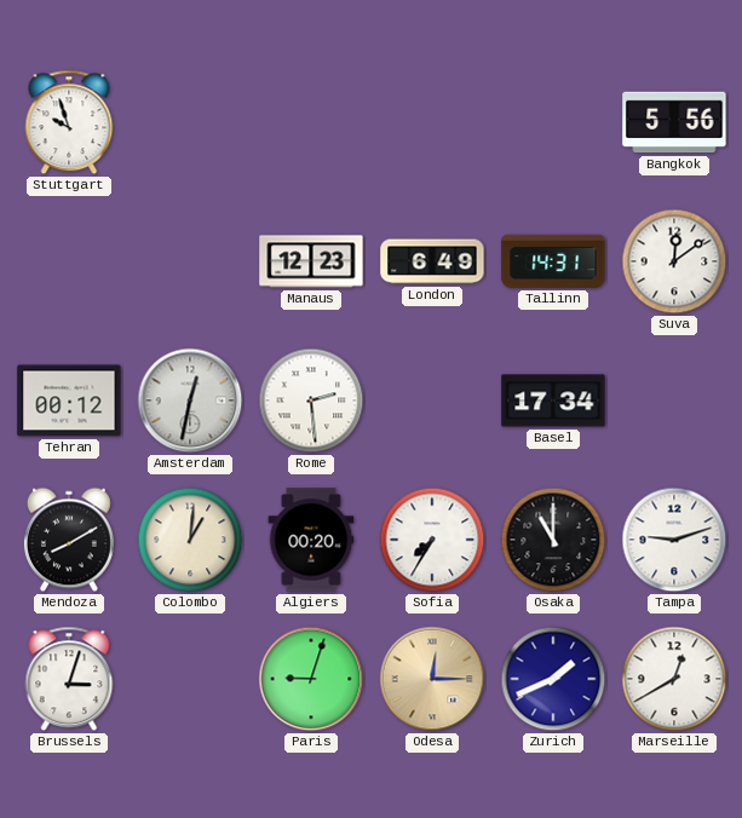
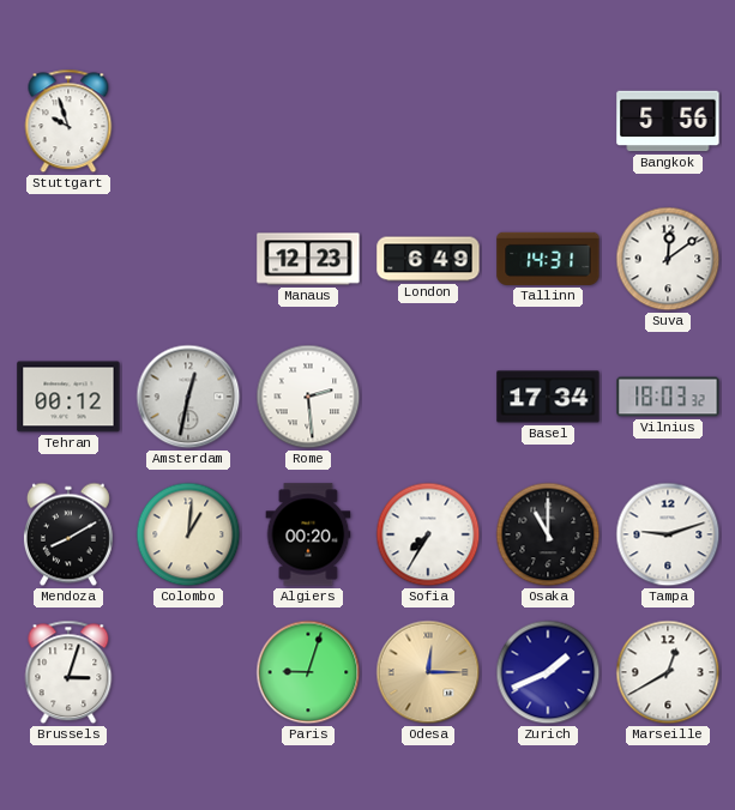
Vilnius: none -> 18:03 (668, 397)
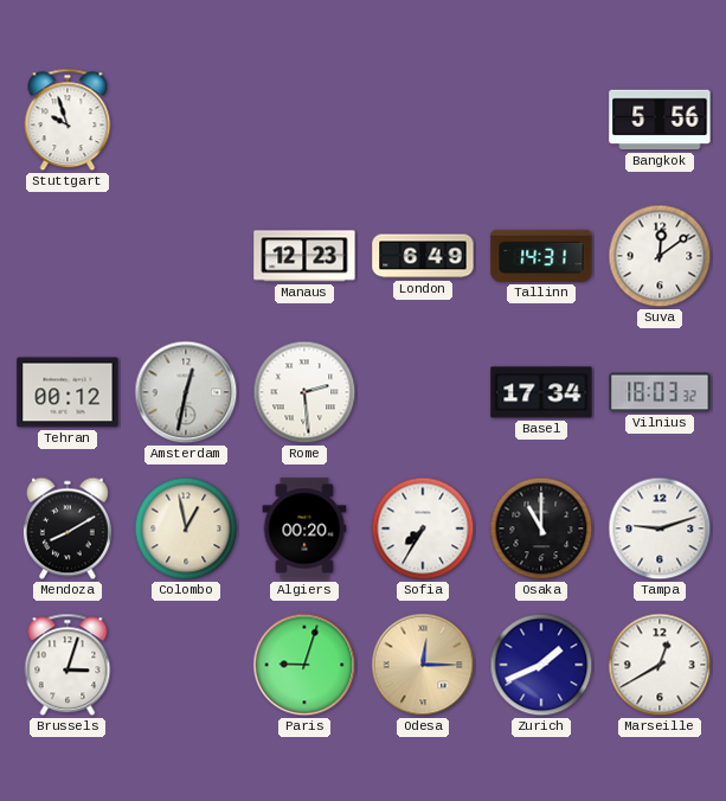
Colombo: 1:01 -> 12:58 (186, 528)
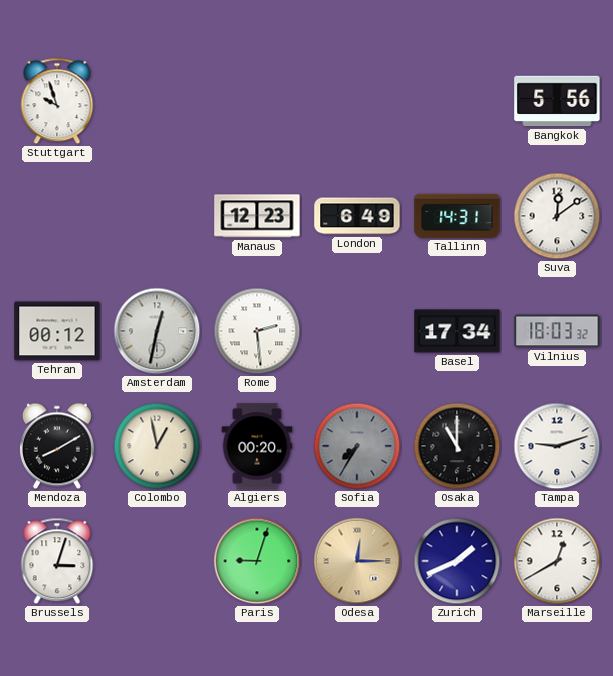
Sofia dial: white -> grey (357, 446)
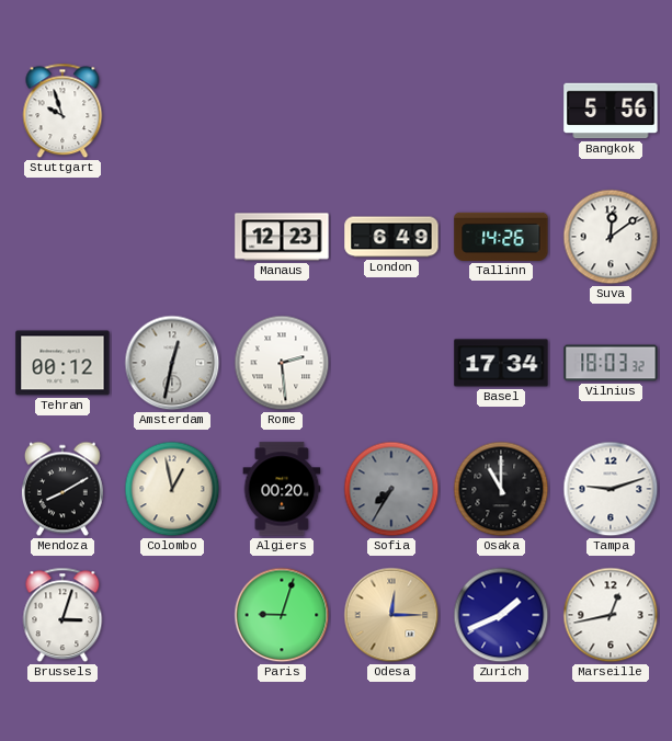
Tallinn: 14:31 -> 14:26 (501, 237)
Marseille: 12:40 -> 12:43 (611, 615)
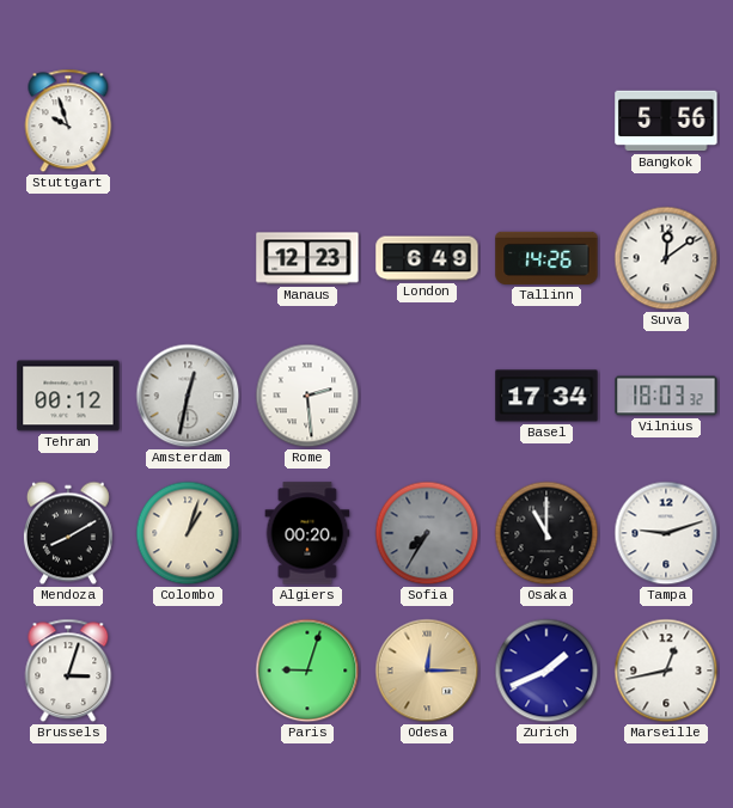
Colombo: 12:58 -> 1:03 (188, 533)
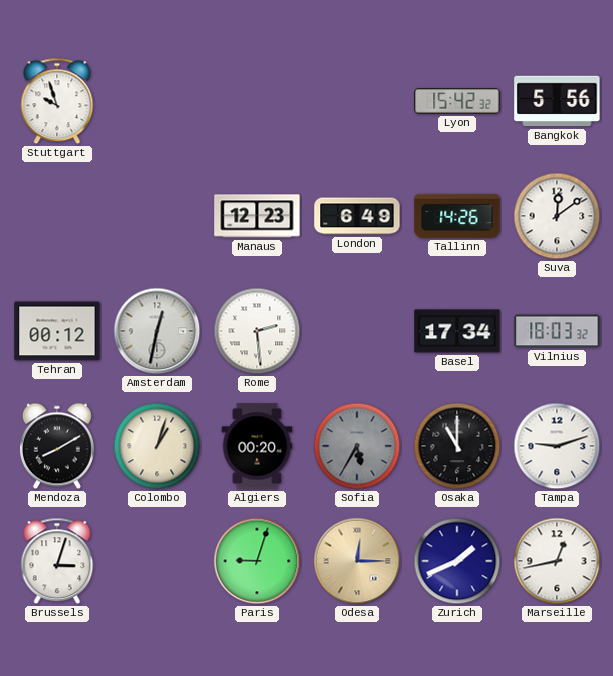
Lyon: none -> 15:42 (457, 101)
Sofia: 7:35 -> 5:35 (357, 446)
